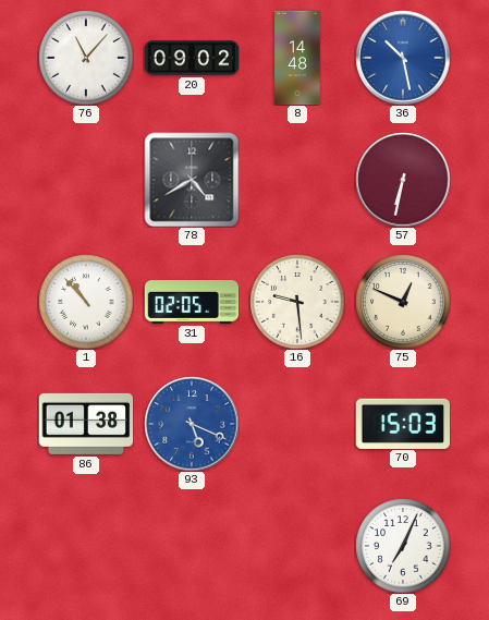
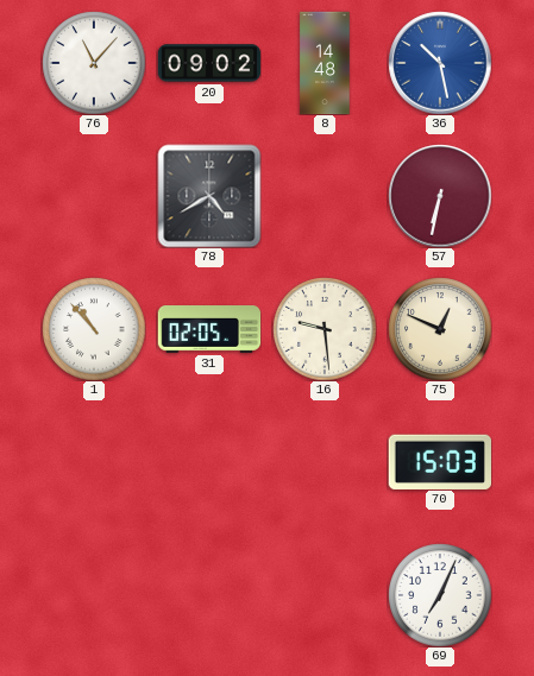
86: 01:38 -> none (86, 424)
93: 5:19 -> none (192, 424)
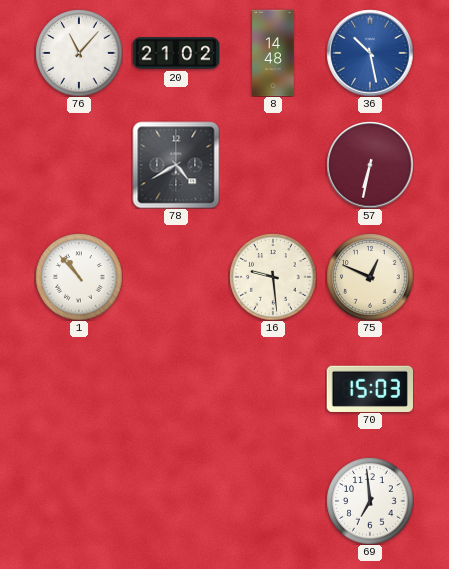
20: 09:02 -> 21:02 (176, 53)
31: 02:05 -> none (209, 330)
69: 7:04 -> 6:59 (370, 501)
